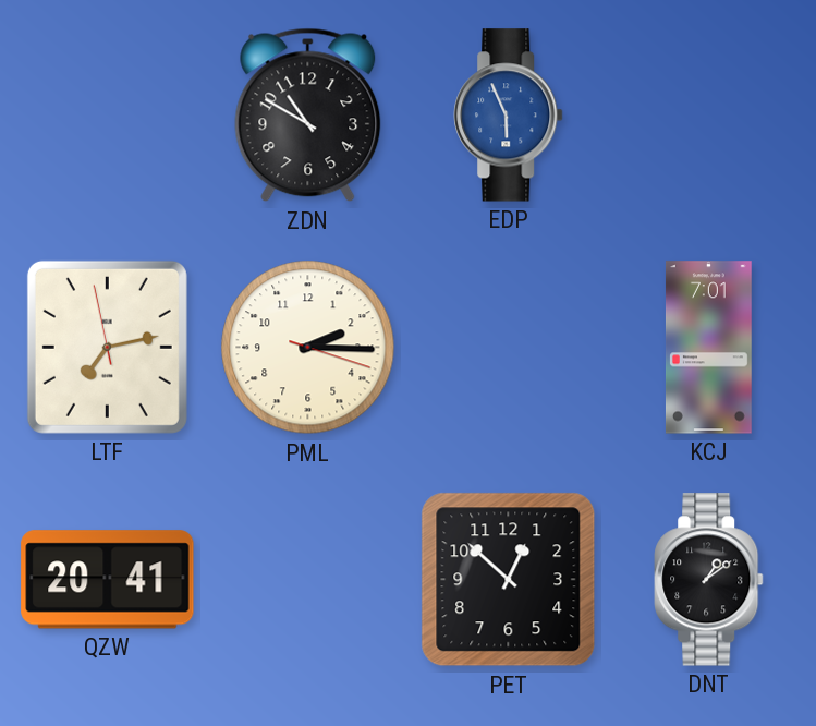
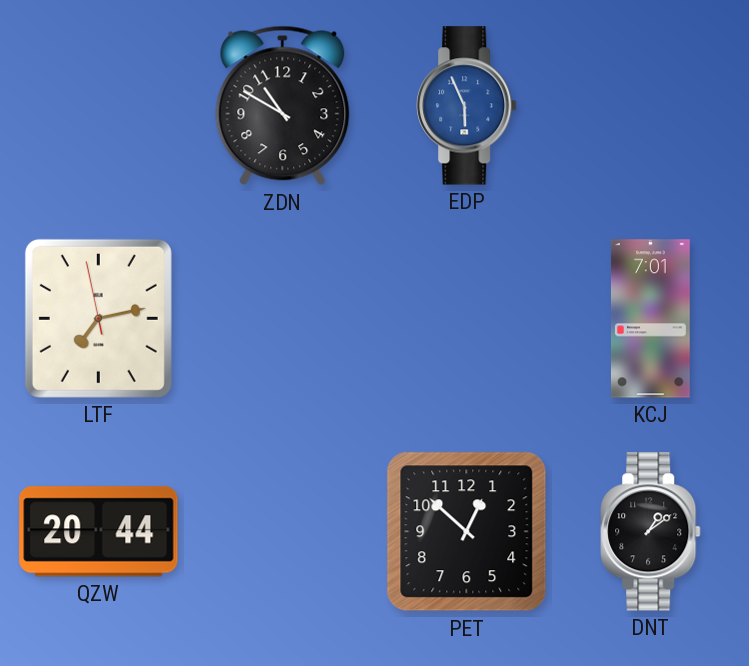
PML: 2:15 -> none (308, 348)
QZW: 20:41 -> 20:44 (99, 532)
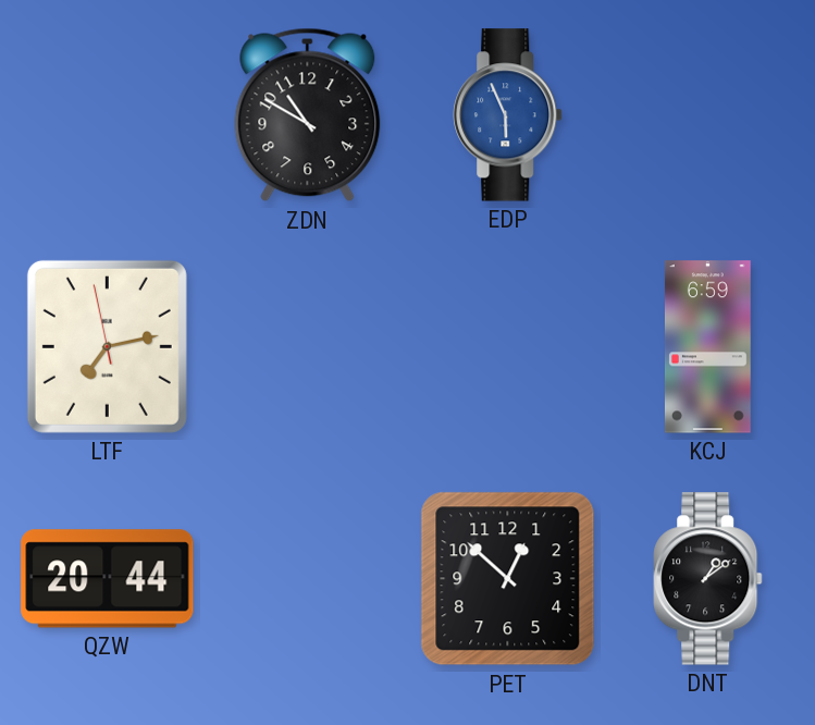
KCJ: 7:01 -> 6:59 (707, 347)
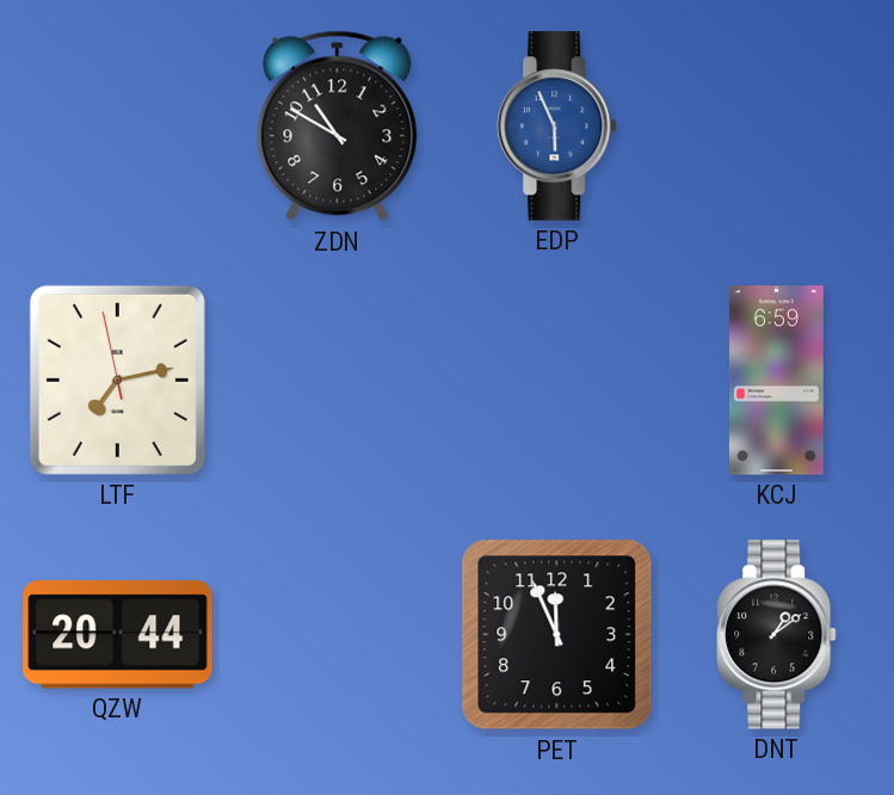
PET: 12:52 -> 11:56 (557, 635)
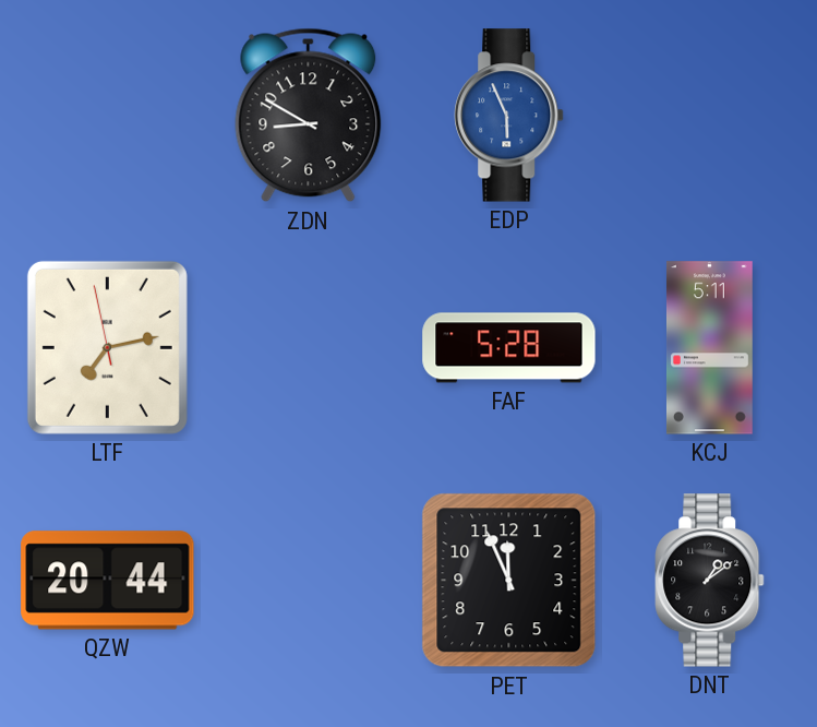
ZDN: 10:50 -> 8:50 (309, 116)
FAF: none -> 5:28 (509, 348)
KCJ: 6:59 -> 5:11 (709, 348)
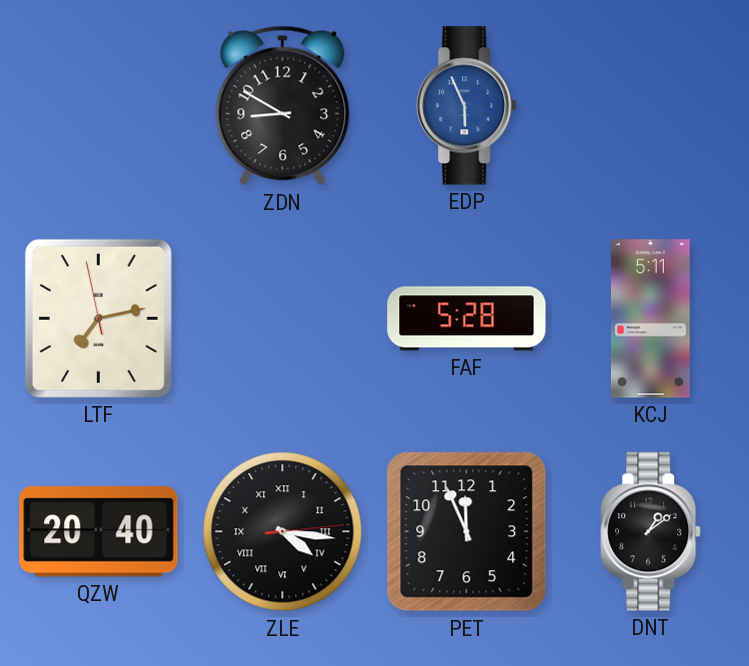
QZW: 20:44 -> 20:40 (99, 532)
ZLE: none -> 4:16 (283, 532)
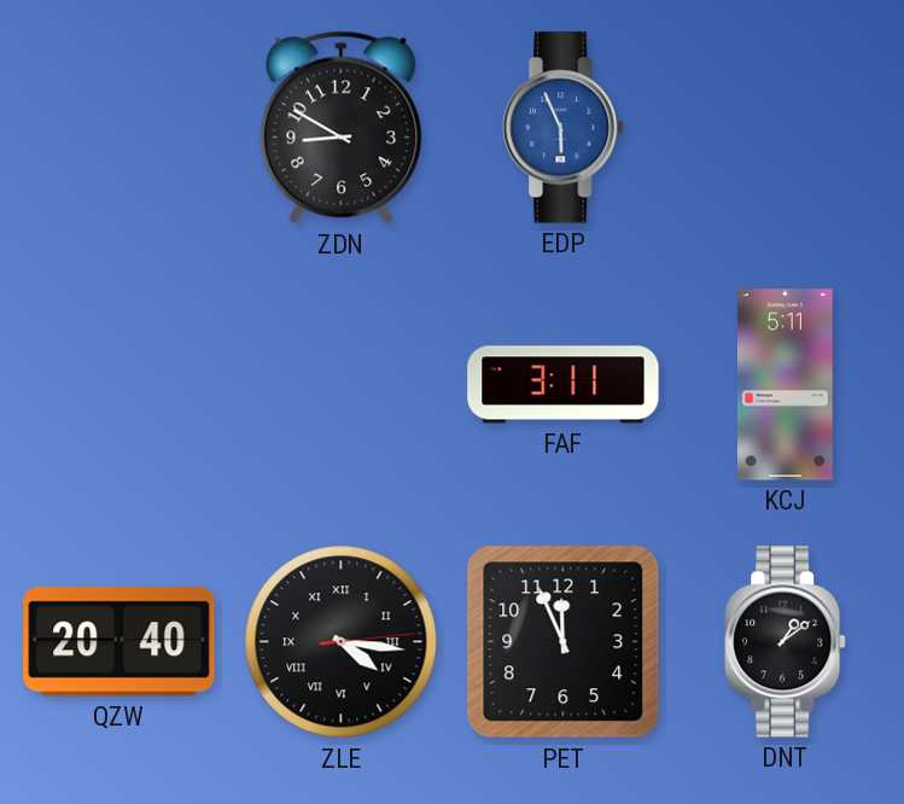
LTF: 7:12 -> none (98, 318)
FAF: 5:28 -> 3:11 (564, 385)
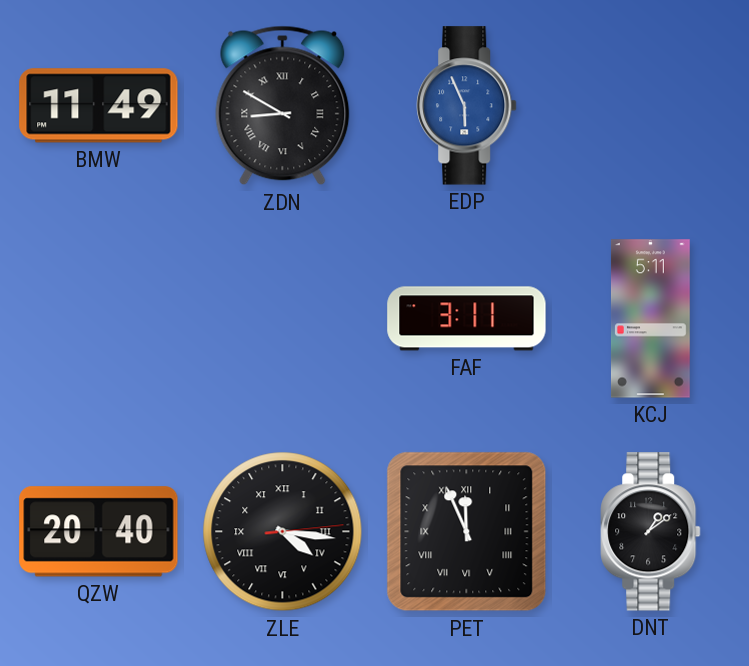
BMW: none -> 11:49 (99, 106)
ZDN numerals: Arabic -> Roman (283, 106)
PET numerals: Arabic -> Roman (467, 532)
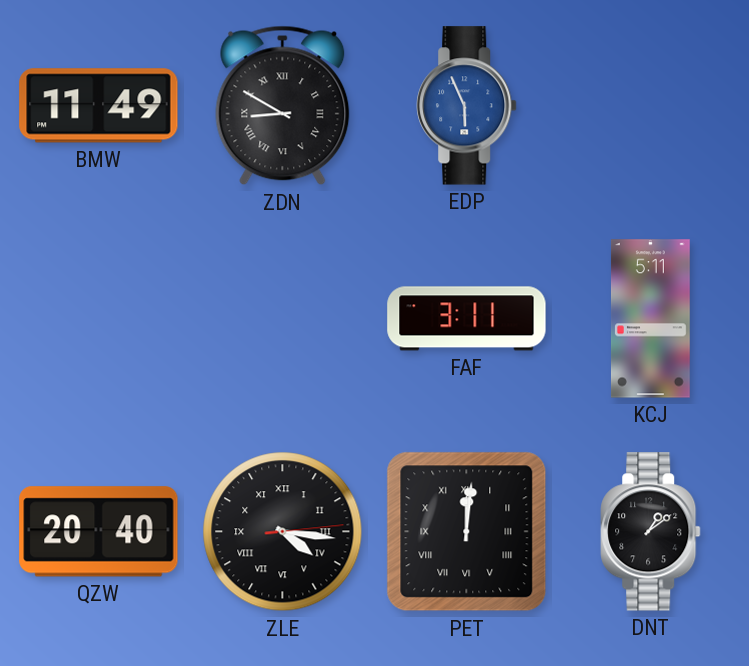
PET: 11:56 -> 12:01 (467, 532)
